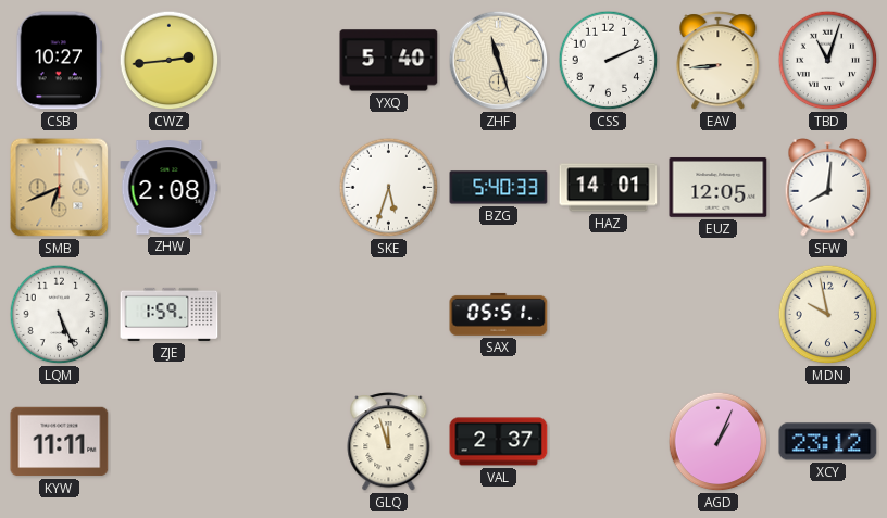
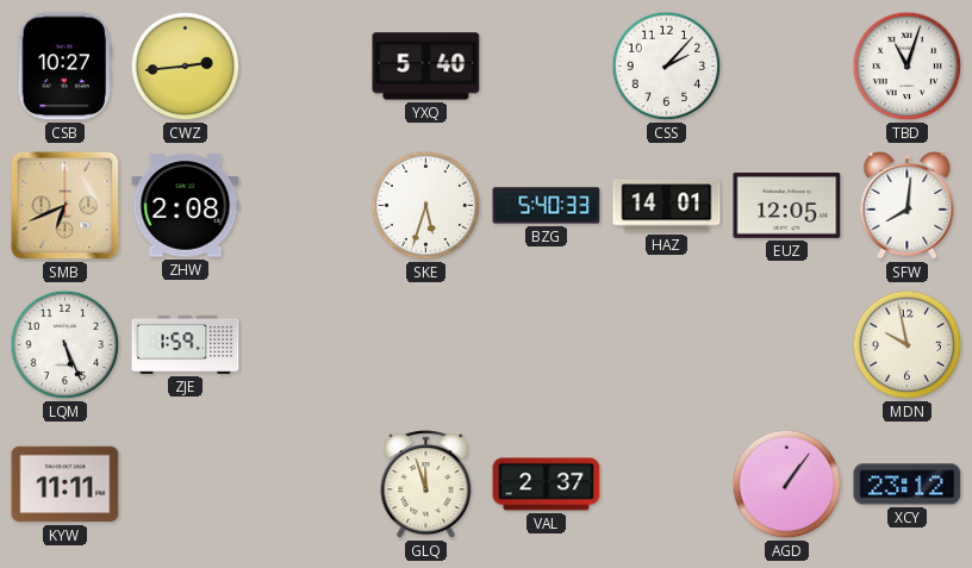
ZHF: 11:27 -> none (499, 61)
CSS: 2:11 -> 2:07 (667, 67)
EAV: 8:44 -> none (719, 61)
SAX: 05:51 -> none (499, 314)
AGD: 1:04 -> 1:06 (787, 485)
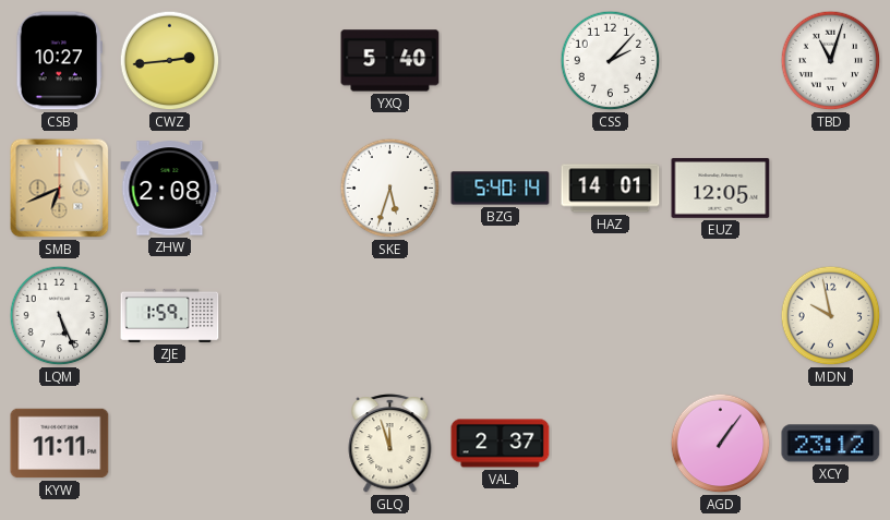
BZG: 5:40:33 -> 5:40:14 (501, 189)
SFW: 8:01 -> none (908, 206)
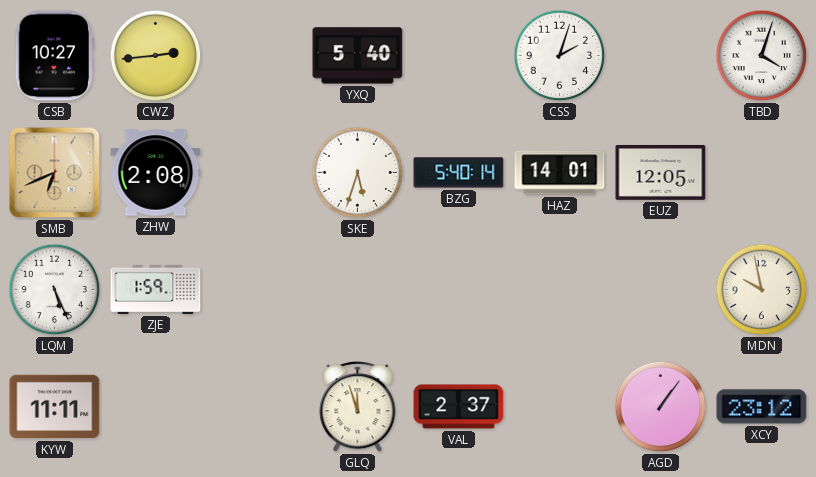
CSS: 2:07 -> 2:03 (560, 56)
TBD: 11:03 -> 4:03 (762, 56)
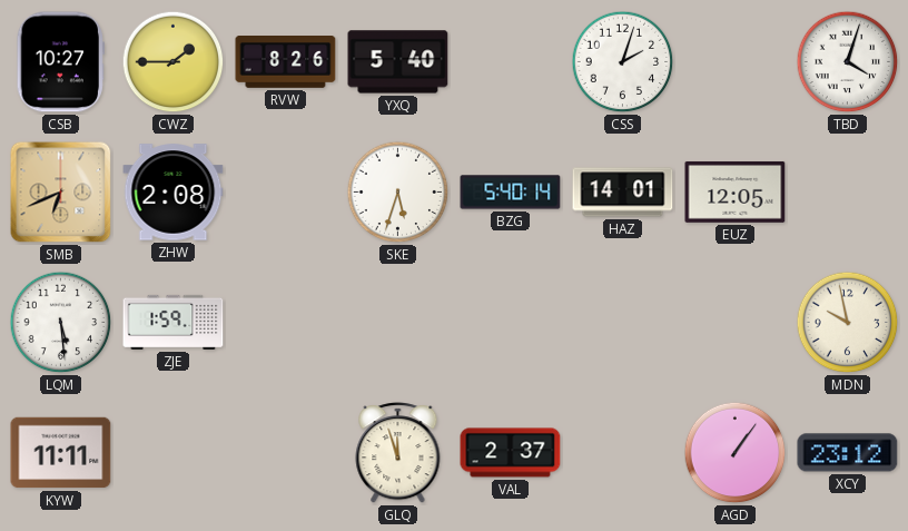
CWZ: 2:44 -> 1:45 (174, 62)
RVW: none -> 8:26 (286, 62)
LQM: 5:26 -> 5:29 (61, 323)
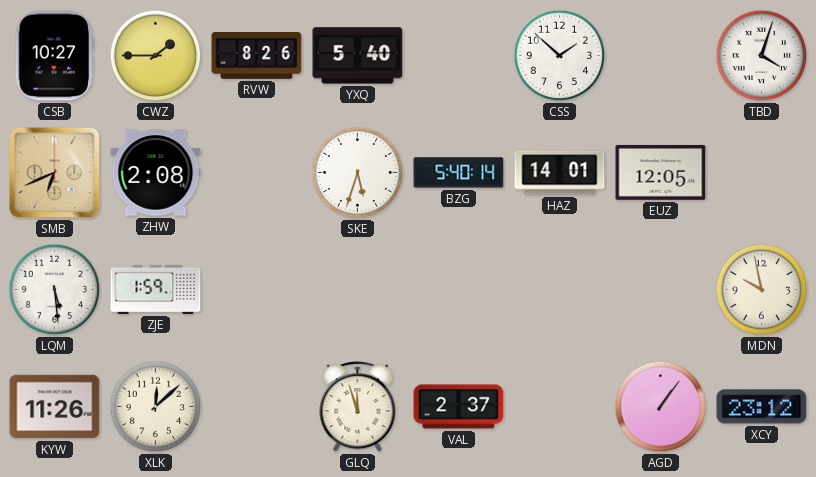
CSS: 2:03 -> 1:52 (560, 56)
KYW: 11:11 -> 11:26 (55, 407)
XLK: none -> 12:08 (156, 407)
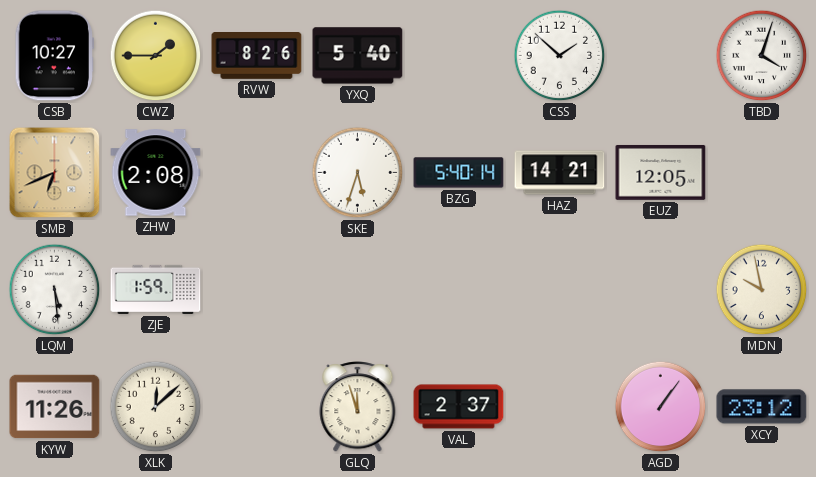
HAZ: 14:01 -> 14:21 (560, 173)
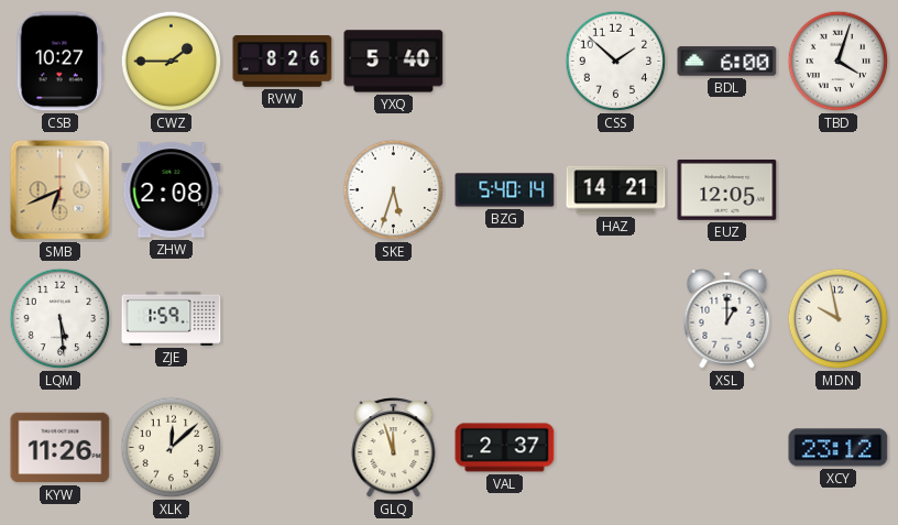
BDL: none -> 6:00 (727, 62)
XSL: none -> 1:00 (727, 319)
AGD: 1:06 -> none (661, 407)
